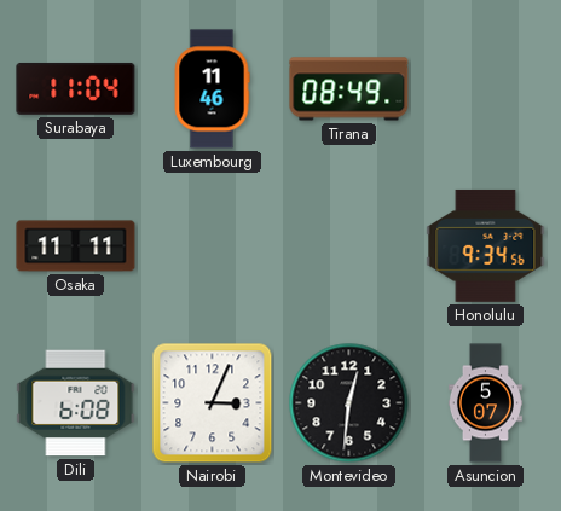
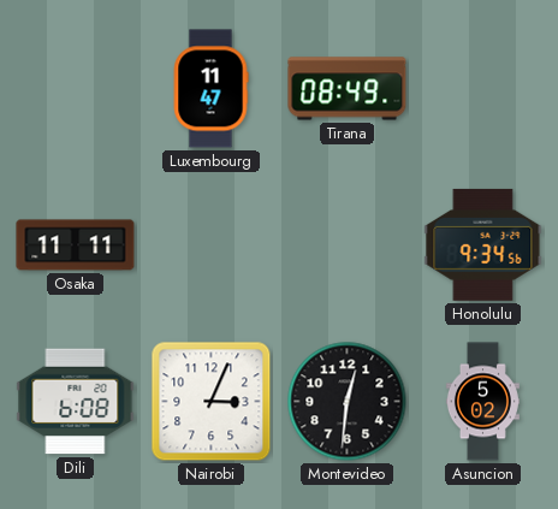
Surabaya: 11:04 -> none (76, 88)
Luxembourg: 11:46 -> 11:47 (210, 89)
Asuncion: 5:07 -> 5:02 (482, 402)
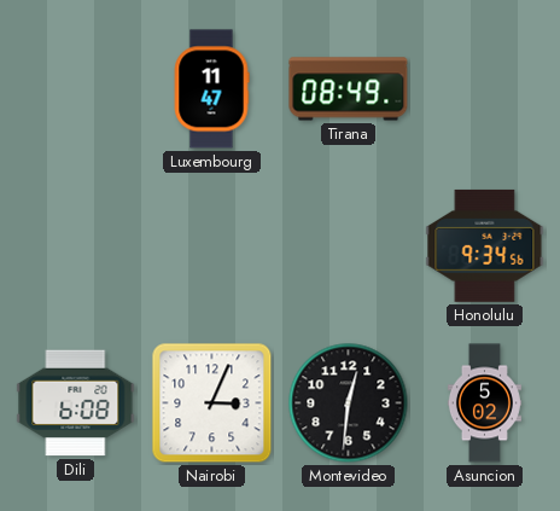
Osaka: 11:11 -> none (76, 245)
